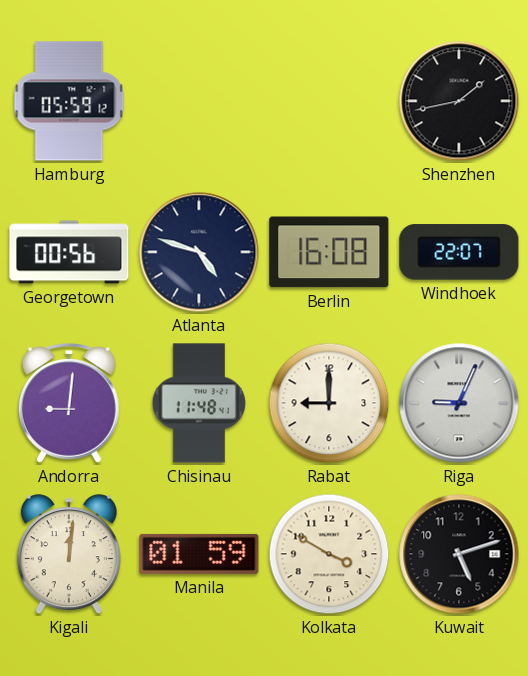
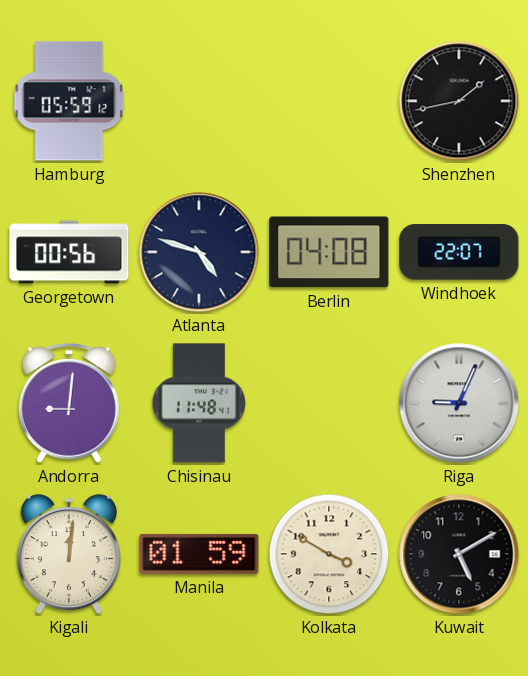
Berlin: 16:08 -> 04:08 (329, 252)
Rabat: 9:00 -> none (329, 403)
Kuwait: 5:12 -> 5:10 (459, 554)
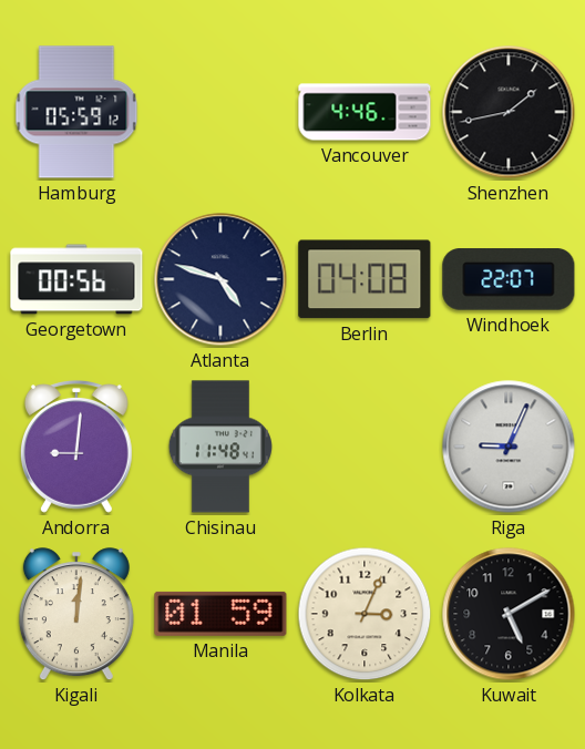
Vancouver: none -> 4:46 (365, 112)
Kolkata: 3:50 -> 3:04 (365, 614)
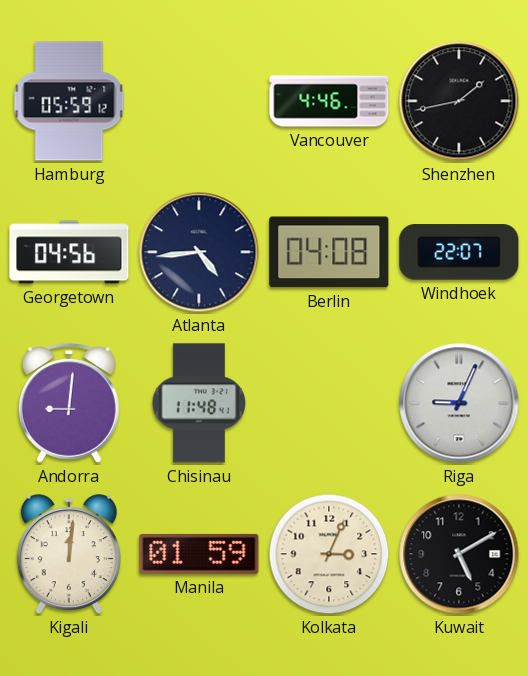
Georgetown: 00:56 -> 04:56 (69, 252)
Atlanta: 4:48 -> 4:44 (199, 252)
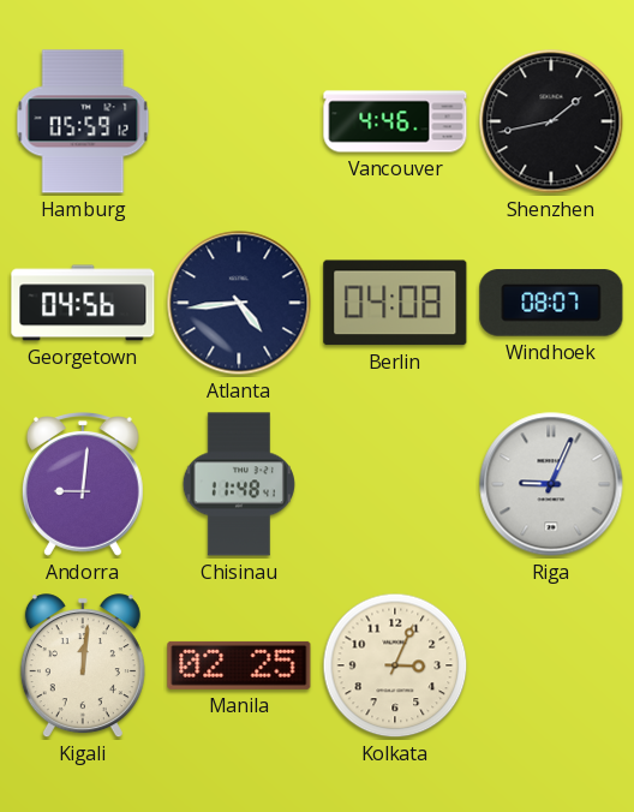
Windhoek: 22:07 -> 08:07 (551, 303)
Manila: 01:59 -> 02:25 (239, 665)
Kuwait: 5:10 -> none (459, 554)
